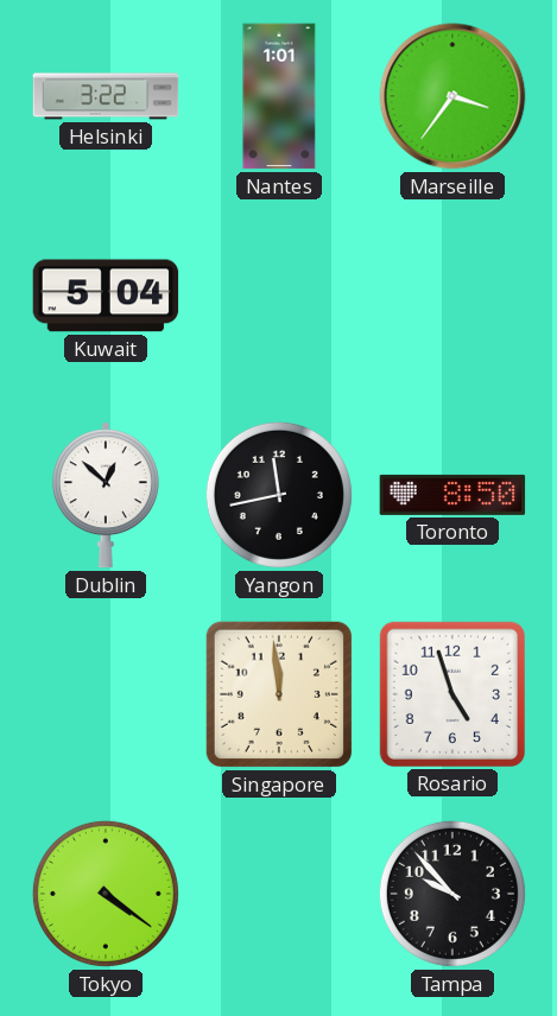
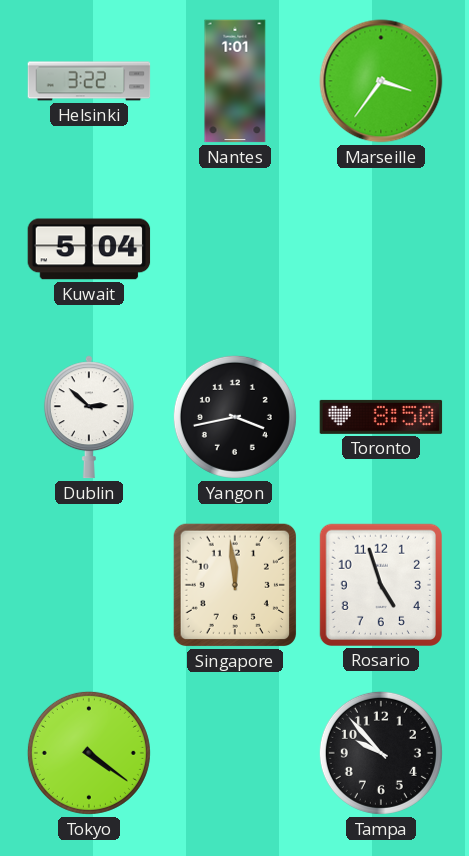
Dublin: 12:52 -> 2:52 (89, 417)
Yangon: 11:43 -> 3:43 (235, 417)
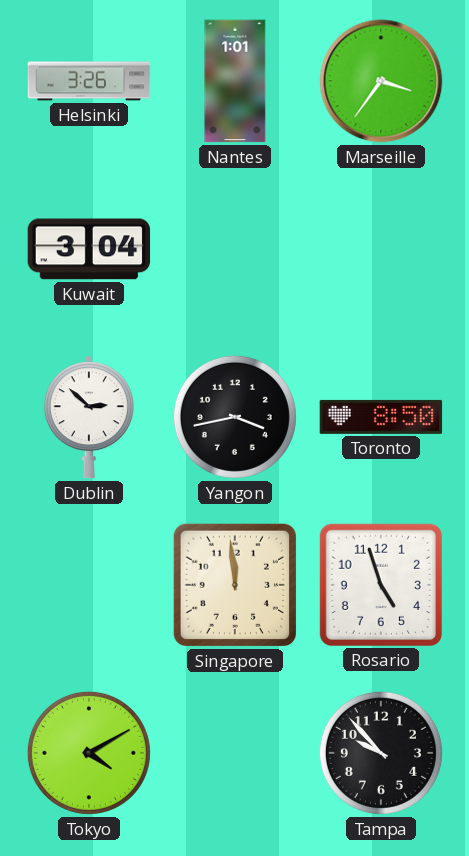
Helsinki: 3:22 -> 3:26 (89, 81)
Kuwait: 5:04 -> 3:04 (89, 249)
Tokyo: 4:21 -> 4:10 (89, 753)
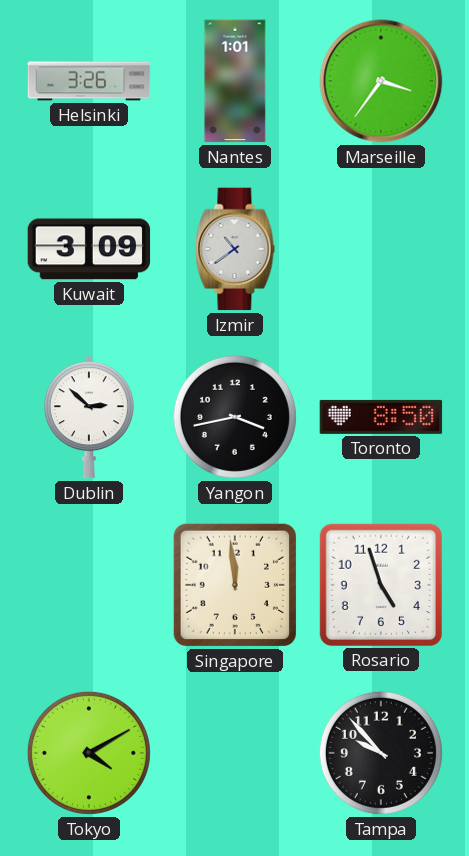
Kuwait: 3:04 -> 3:09 (89, 249)
Izmir: none -> 10:39 (235, 249)
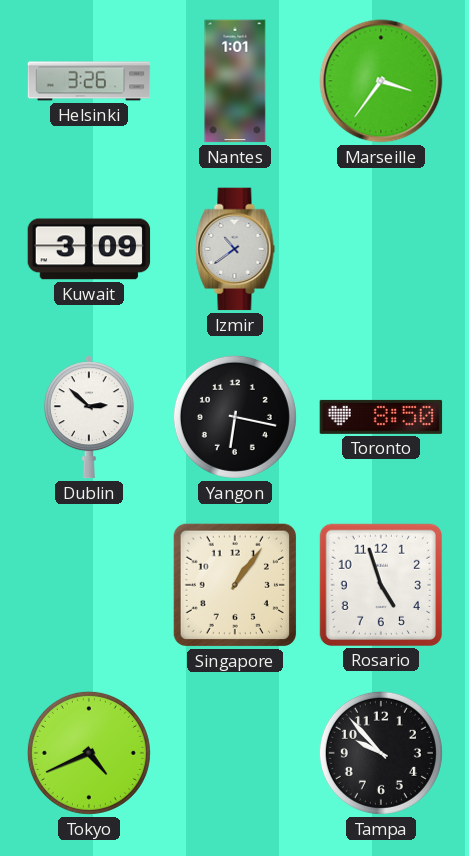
Yangon: 3:43 -> 6:17 (235, 417)
Singapore: 11:59 -> 1:06 (235, 585)
Tokyo: 4:10 -> 4:41 (89, 753)
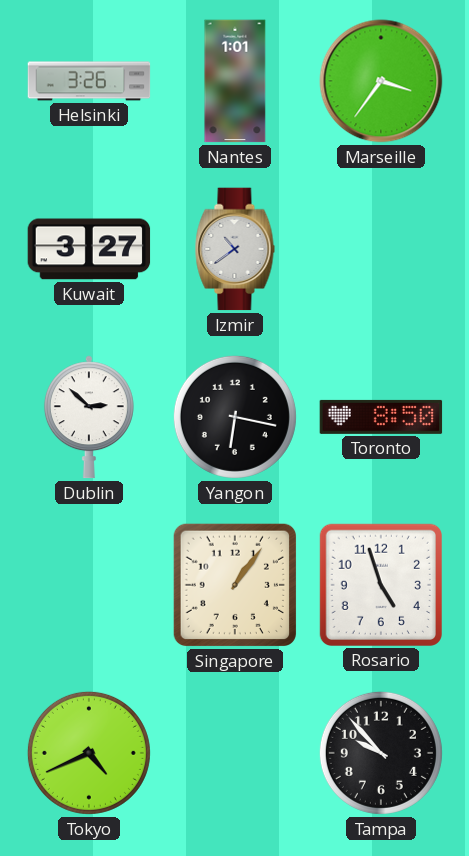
Kuwait: 3:09 -> 3:27 (89, 249)
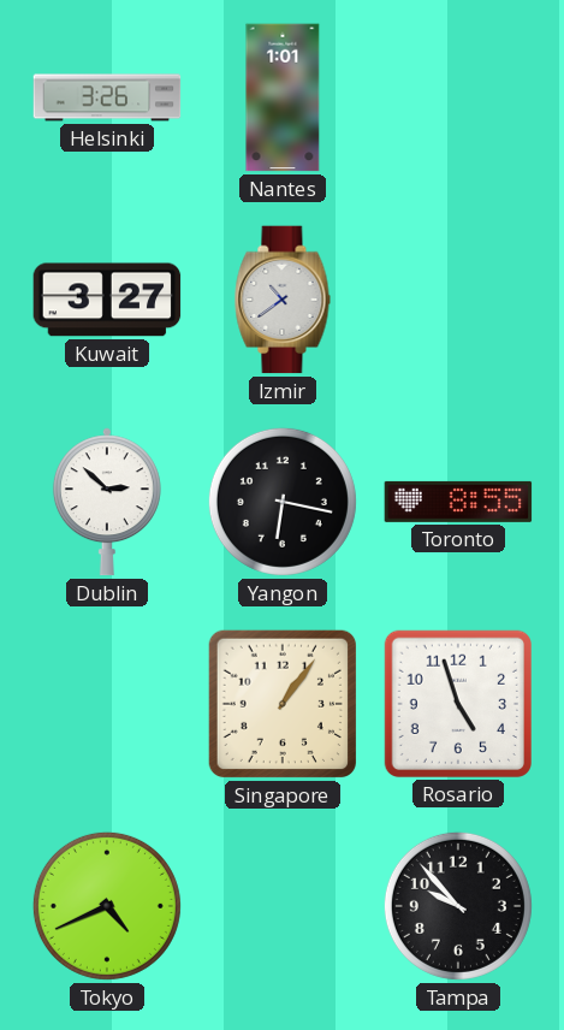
Marseille: 3:36 -> none (381, 81)
Toronto: 8:50 -> 8:55 (458, 502)
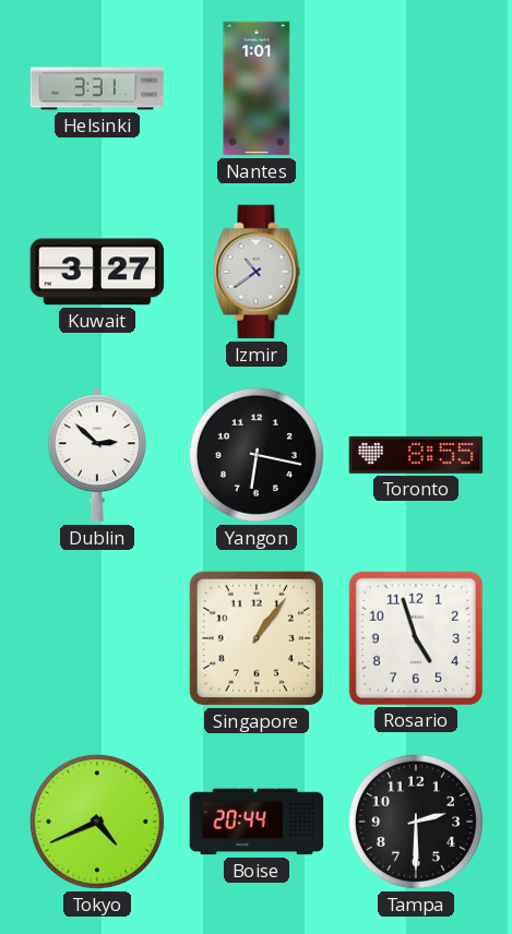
Helsinki: 3:26 -> 3:31 (97, 88)
Boise: none -> 20:44 (257, 822)
Tampa: 9:53 -> 2:30 (416, 822)
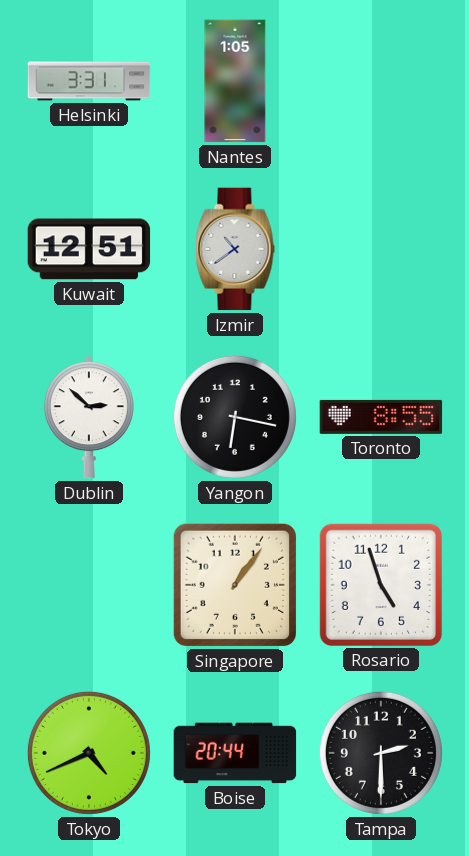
Nantes: 1:01 -> 1:05 (235, 81)
Kuwait: 3:27 -> 12:51 (89, 249)
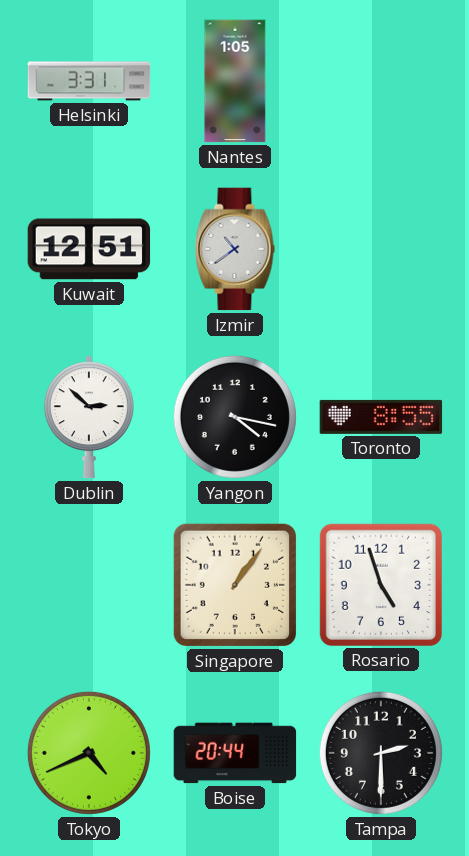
Yangon: 6:17 -> 4:17 (235, 417)
